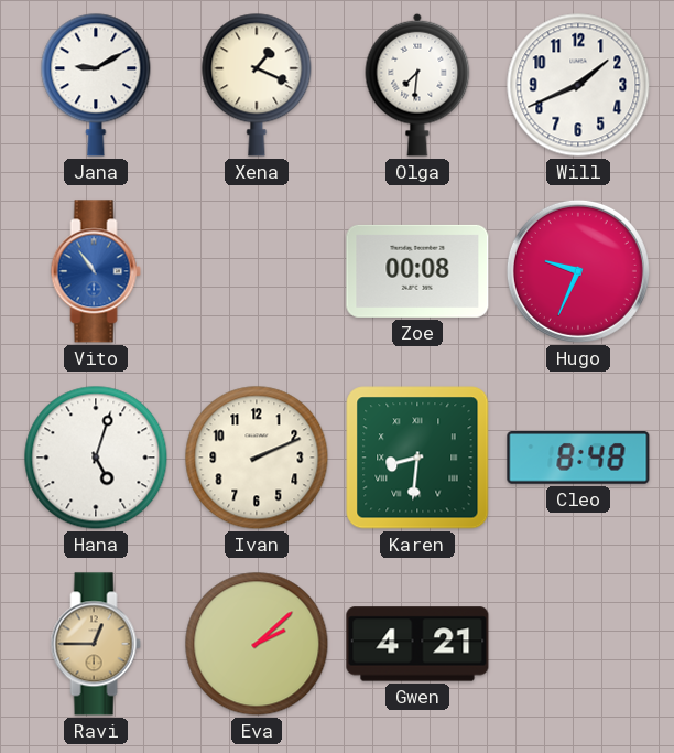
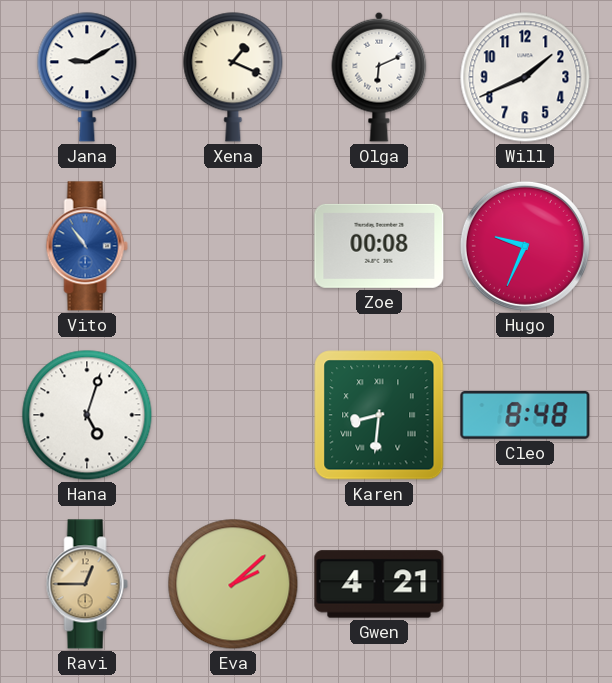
Olga: 7:31 -> 6:11 (379, 77)
Ivan: 2:11 -> none (257, 458)
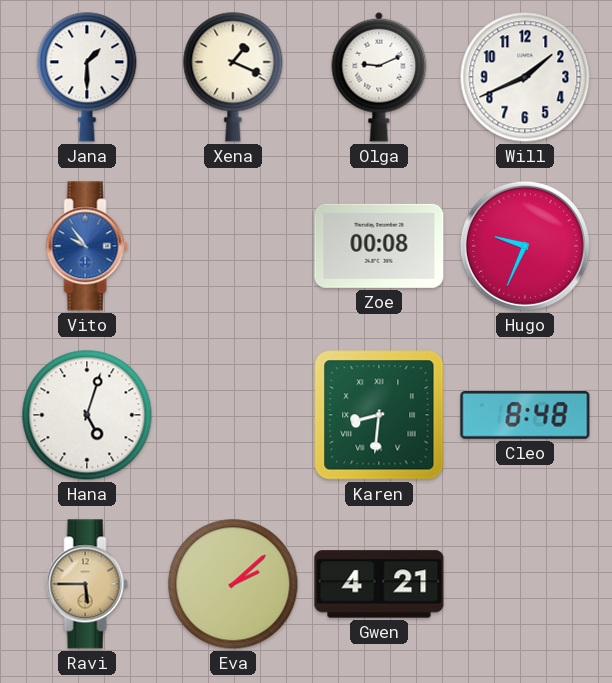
Jana: 9:10 -> 1:30 (87, 77)
Olga: 6:11 -> 9:11 (379, 77)
Vito: 10:54 -> 9:54 (87, 246)
Ravi: 12:45 -> 5:45 (87, 584)
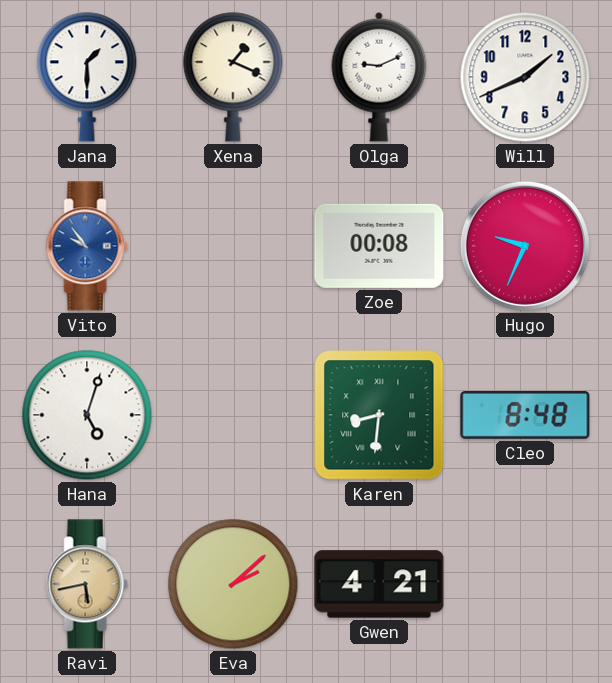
Ravi: 5:45 -> 5:43 (87, 584)
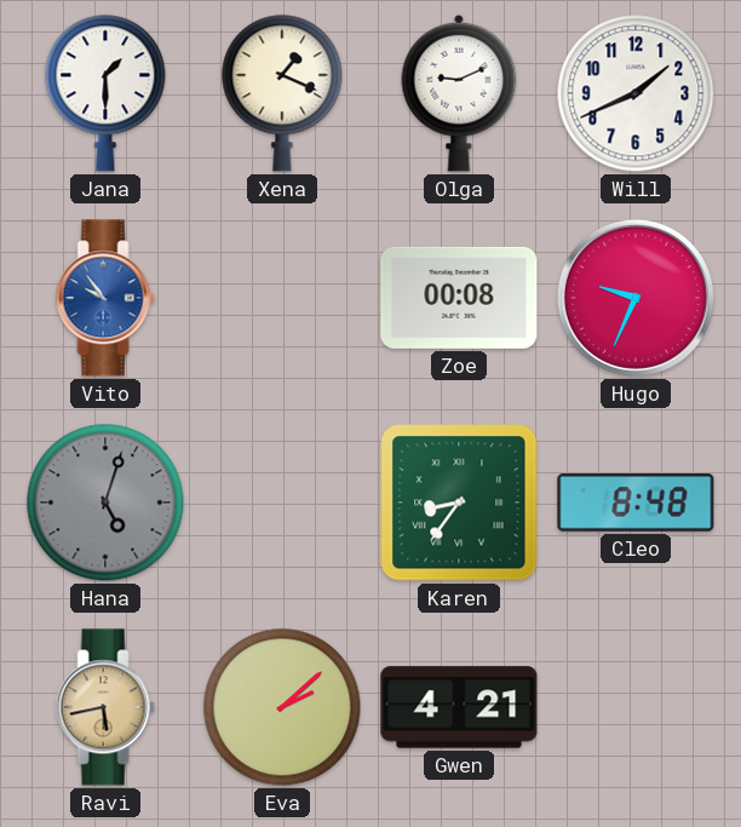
Hana dial: white -> grey (105, 502)
Karen: 8:31 -> 8:36 (459, 502)
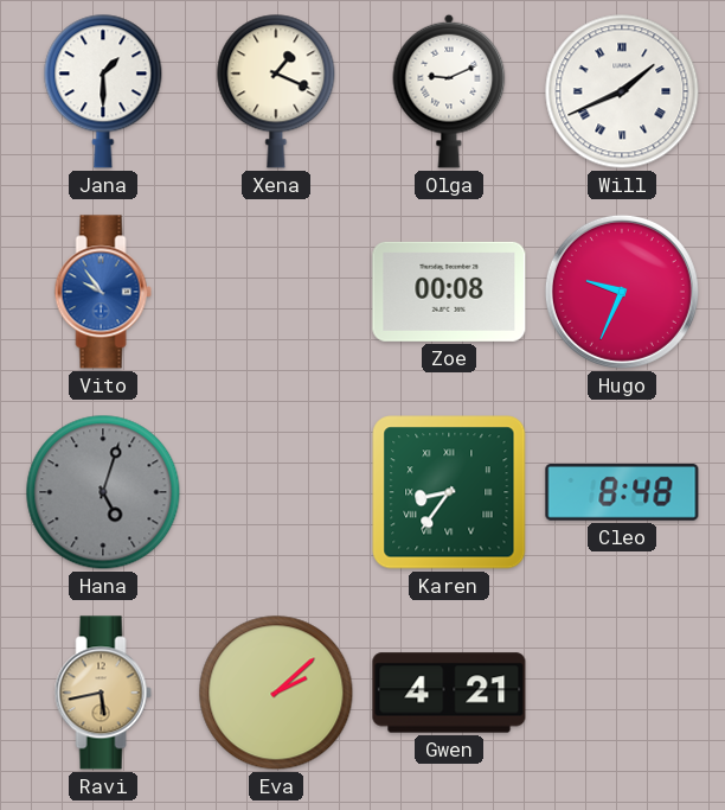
Will numerals: Arabic -> Roman (622, 91)
